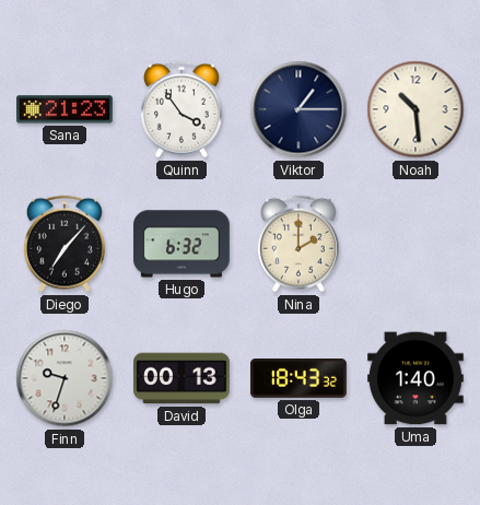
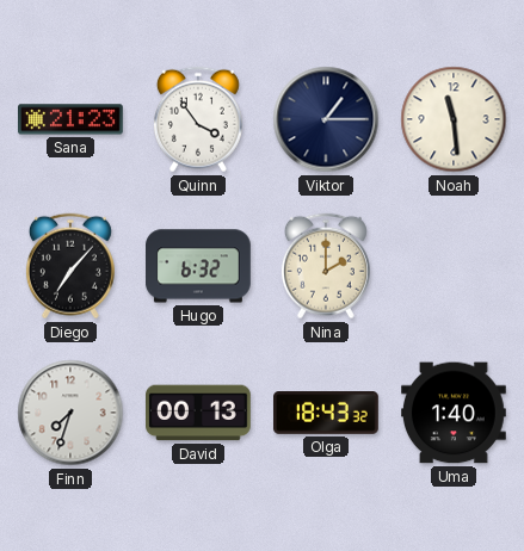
Noah: 10:29 -> 11:29 (454, 119)
Finn: 9:33 -> 7:33 (70, 413)
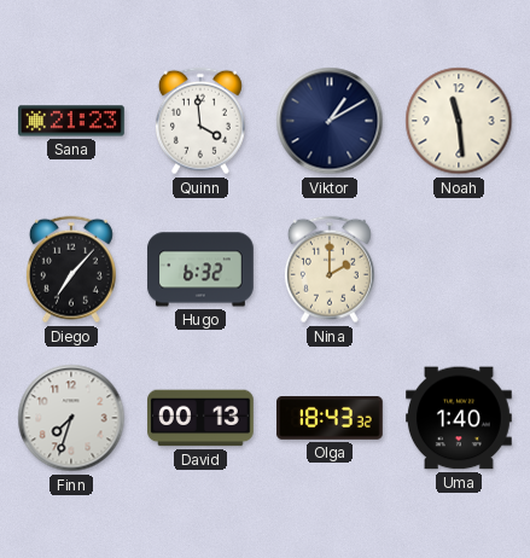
Quinn: 3:54 -> 3:59 (200, 121)
Viktor: 1:15 -> 1:10 (330, 121)
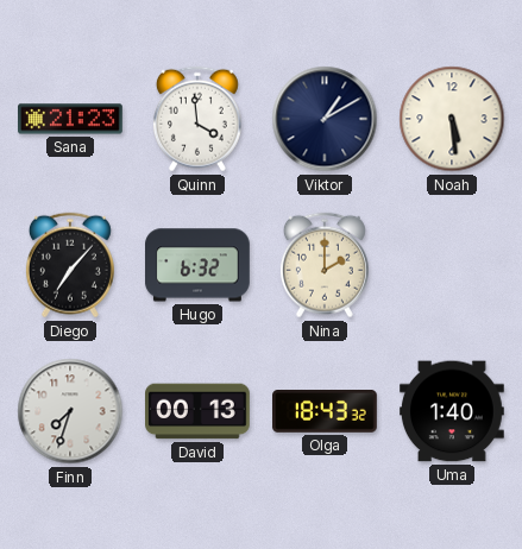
Noah: 11:29 -> 5:29 (452, 119)
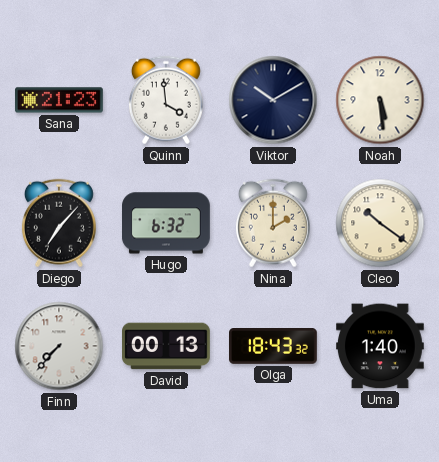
Viktor: 1:10 -> 10:10 (273, 100)
Cleo: none -> 10:21 (380, 223)
Finn: 7:33 -> 7:37 (59, 346)
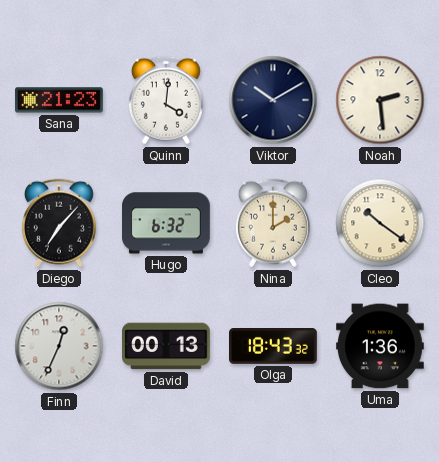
Quinn: 3:59 -> 4:01 (166, 100)
Noah: 5:29 -> 2:29 (380, 100)
Finn: 7:37 -> 12:34 (59, 346)
Uma: 1:40 -> 1:36 (381, 346)
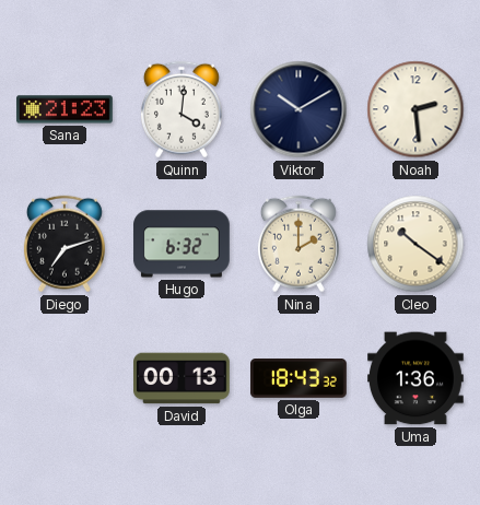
Diego: 7:07 -> 7:12 (65, 244)
Finn: 12:34 -> none (59, 346)
